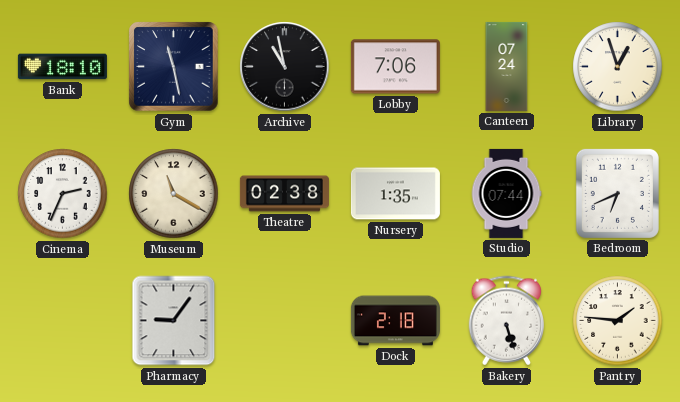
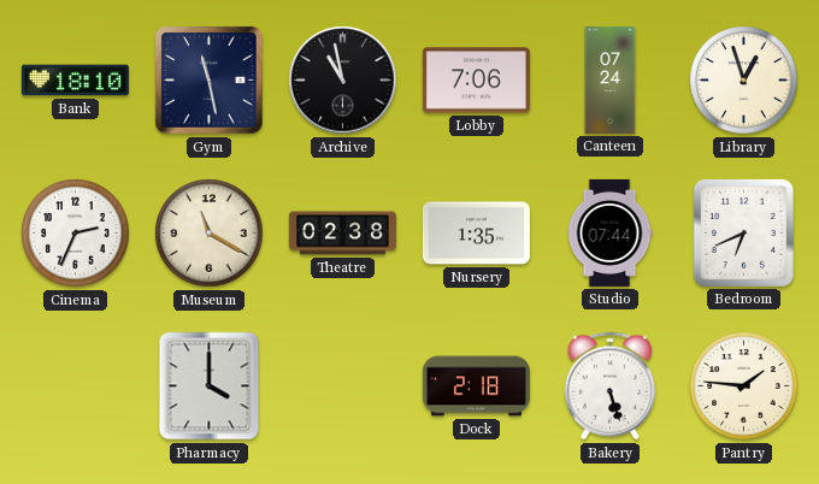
Pharmacy: 9:06 -> 4:00 (210, 386)
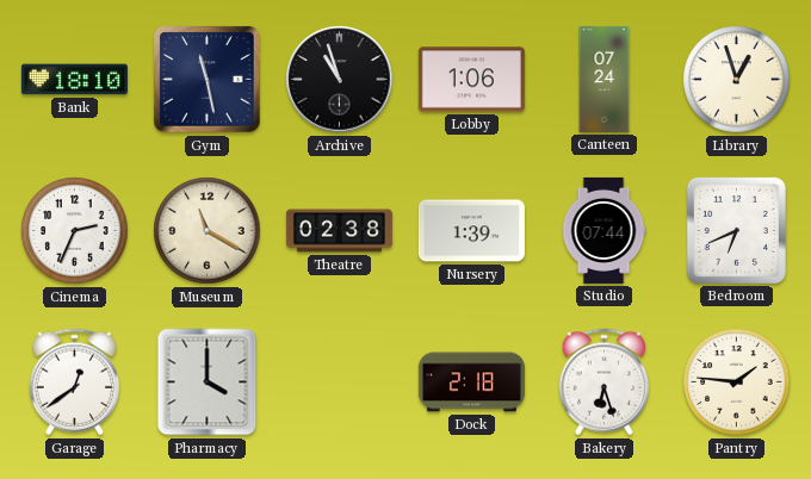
Archive: 10:58 -> 10:57 (340, 80)
Lobby: 7:06 -> 1:06 (471, 80)
Nursery: 1:35 -> 1:39 (471, 231)
Garage: none -> 12:39 (74, 382)
Bakery: 5:27 -> 6:27 (603, 382)
